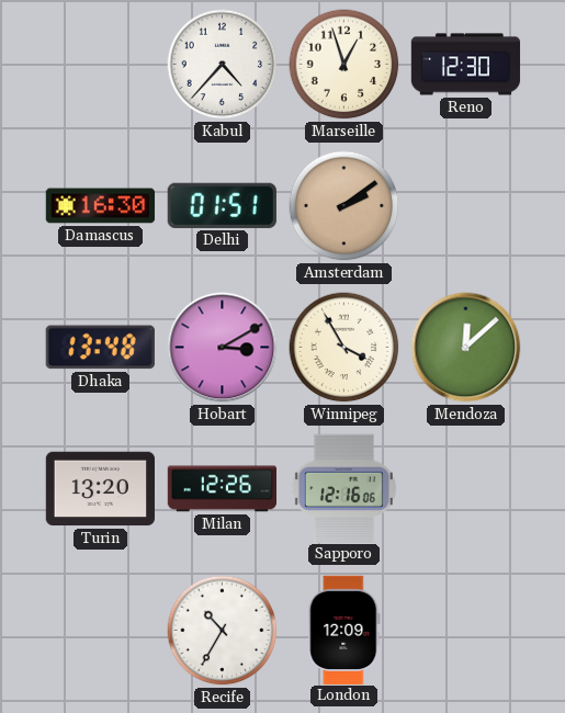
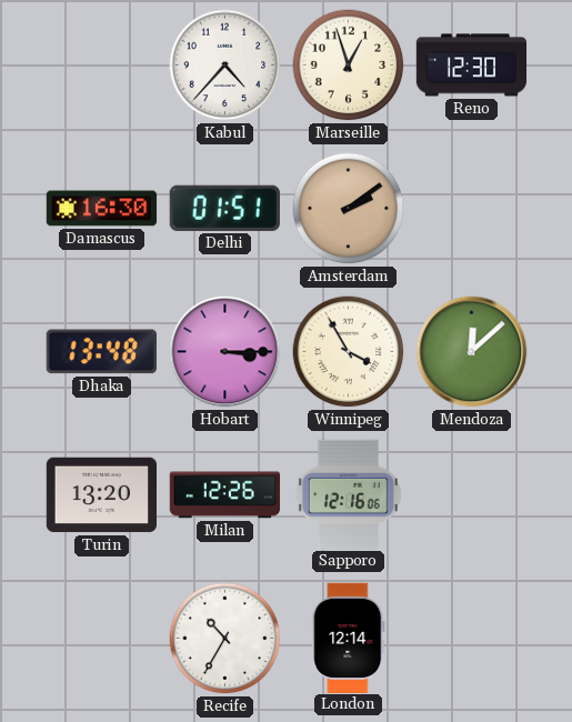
Hobart: 3:10 -> 3:15 (225, 352)
London: 12:09 -> 12:14 (349, 638)
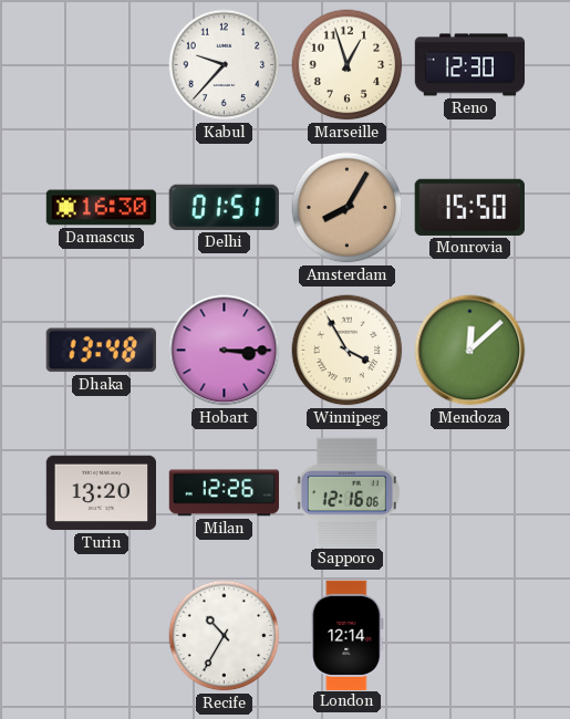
Kabul: 4:37 -> 9:37 (225, 65)
Amsterdam: 2:09 -> 8:05 (348, 208)
Monrovia: none -> 15:50 (469, 207)
